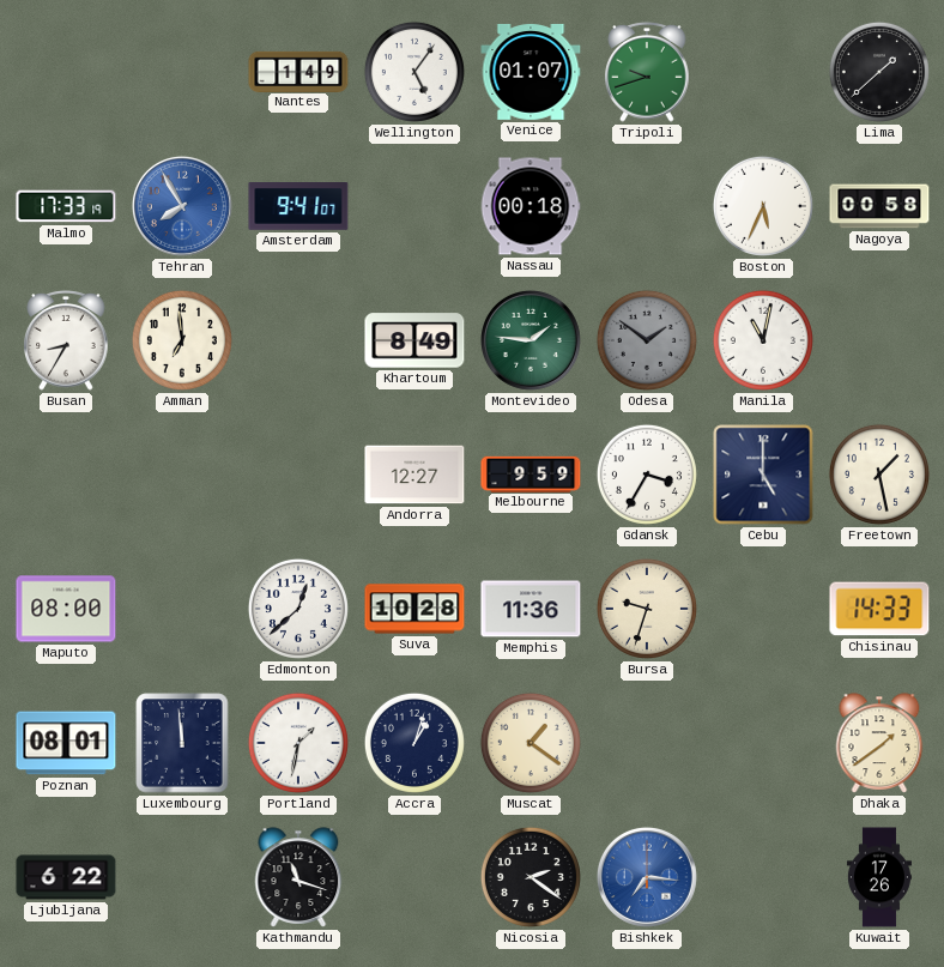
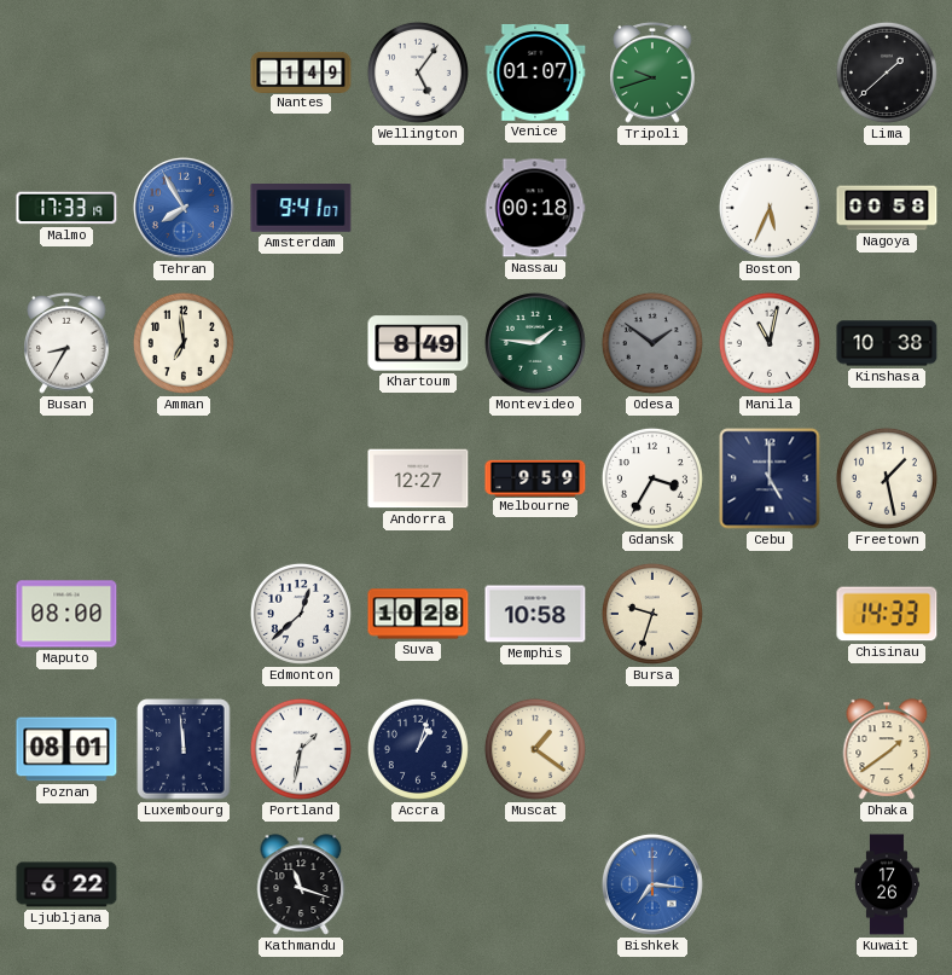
Kinshasa: none -> 10:38 (887, 343)
Memphis: 11:36 -> 10:58 (535, 614)
Nicosia: 2:21 -> none (531, 877)
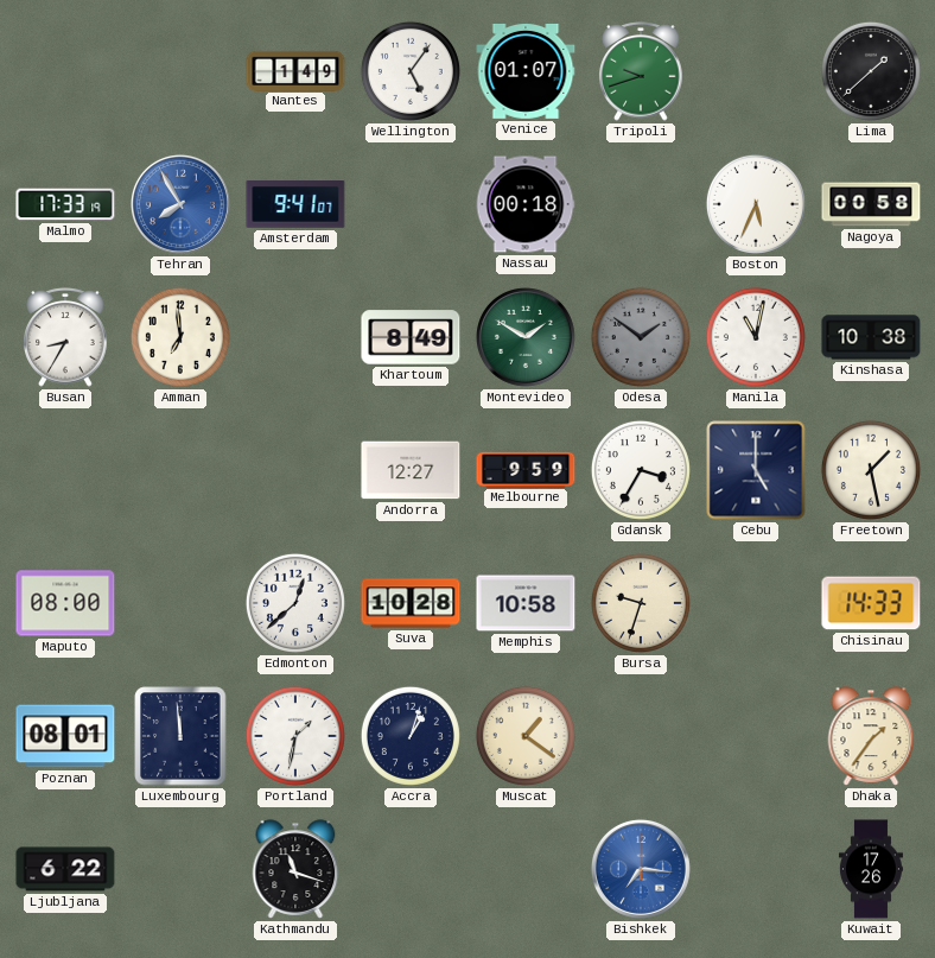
Montevideo: 1:46 -> 1:50 (526, 337)
Dhaka: 1:39 -> 1:36 (871, 736)
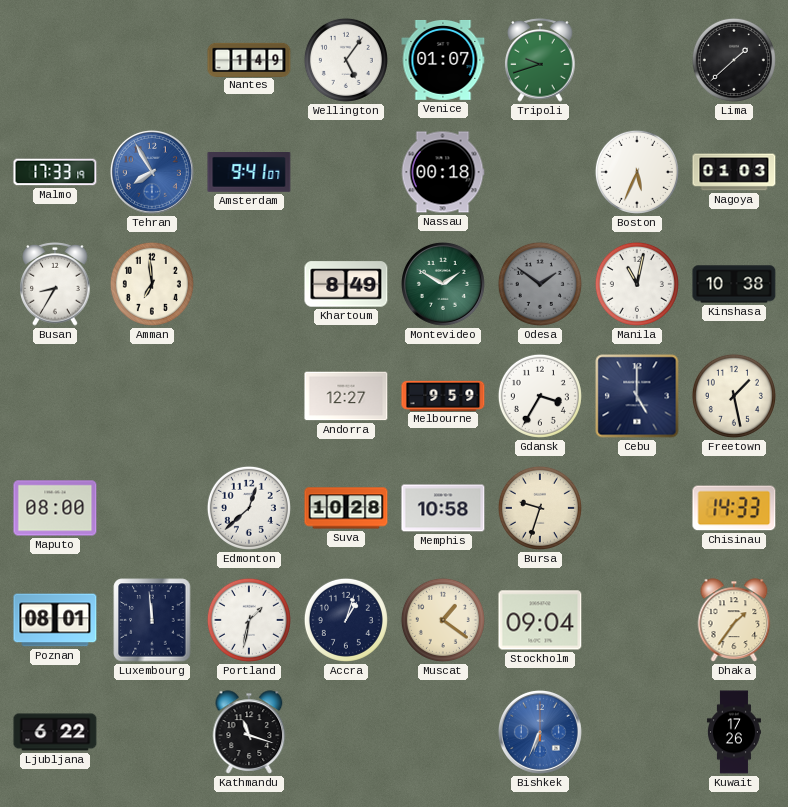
Nagoya: 00:58 -> 01:03 (734, 172)
Stockholm: none -> 09:04 (540, 620)
Bishkek: 7:16 -> 6:34 (540, 732)
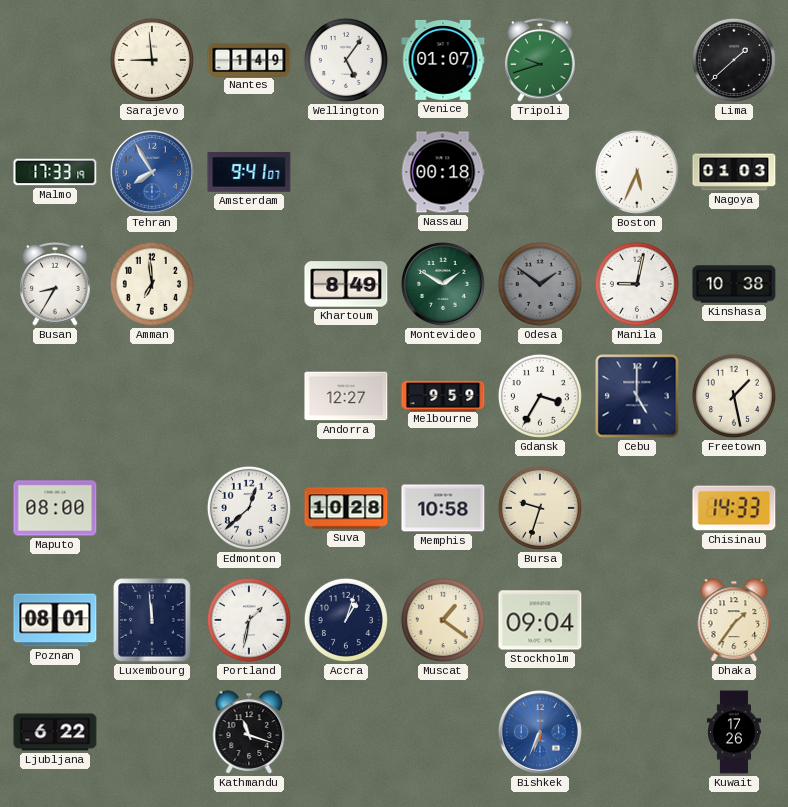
Sarajevo: none -> 8:59 (152, 60)
Manila: 11:02 -> 9:02 (637, 284)
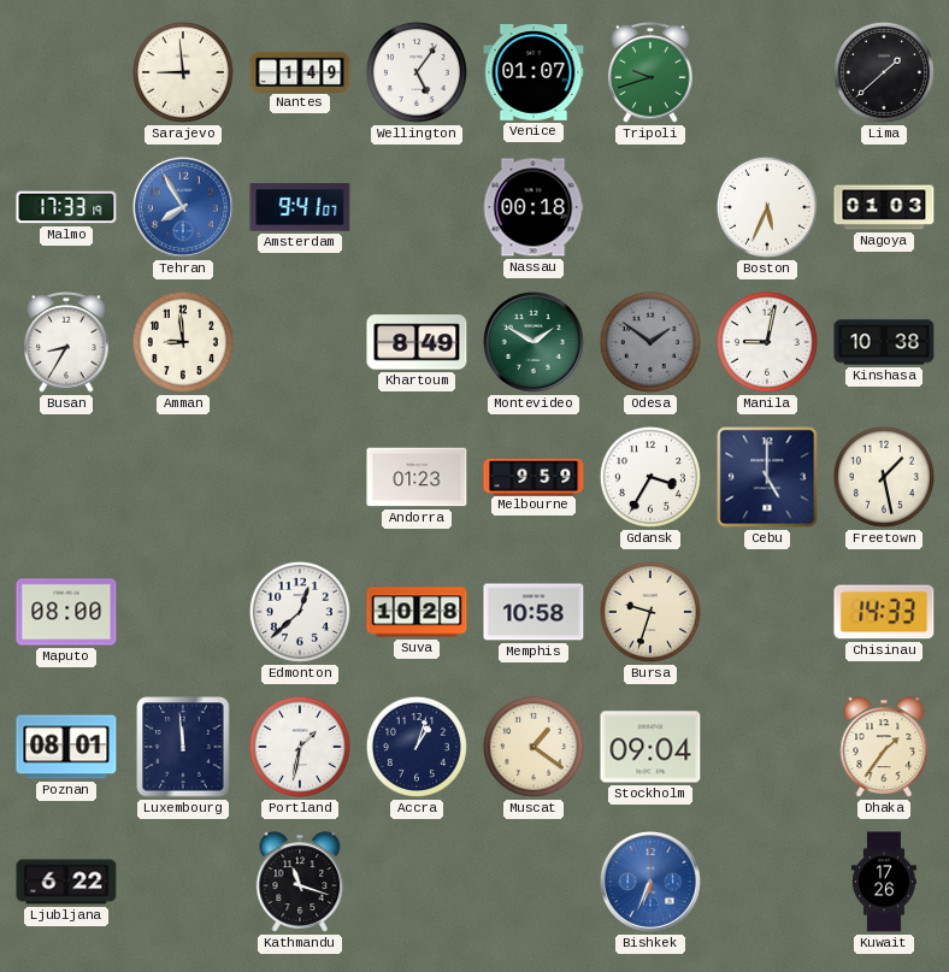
Amman: 6:59 -> 8:59 (183, 342)
Andorra: 12:27 -> 01:23 (417, 477)
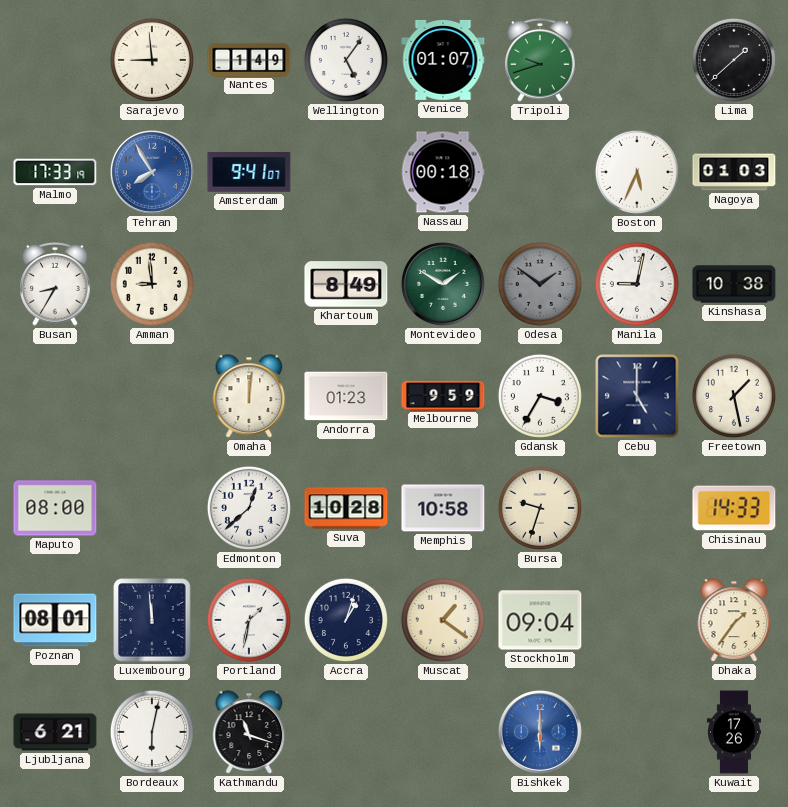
Omaha: none -> 12:01 (249, 396)
Ljubljana: 6:22 -> 6:21 (55, 732)
Bordeaux: none -> 6:02 (152, 732)
Bishkek: 6:34 -> 6:00 (540, 732)
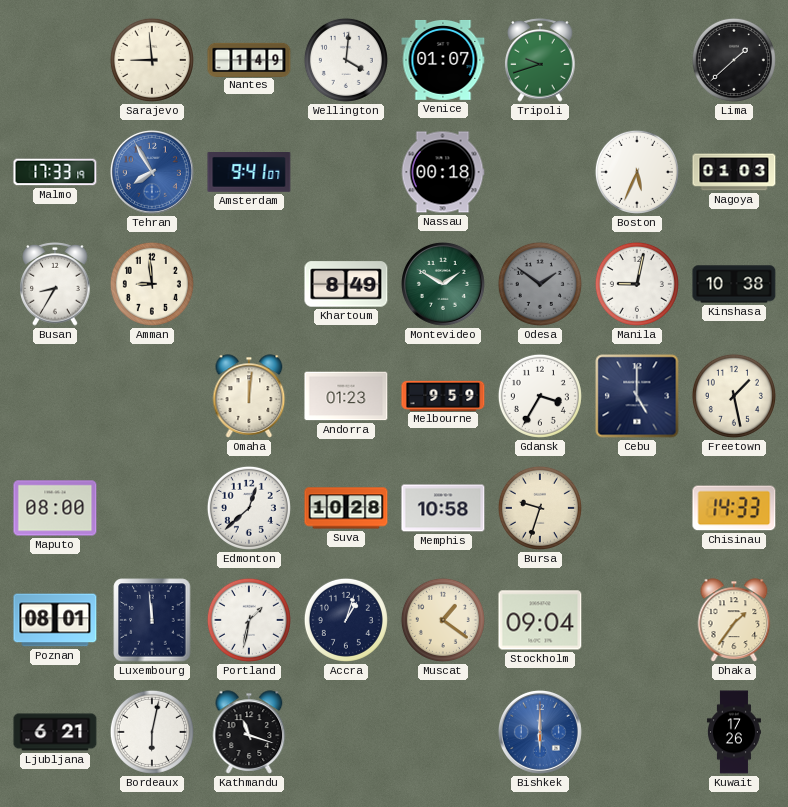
Wellington: 5:06 -> 4:01 (346, 60)
